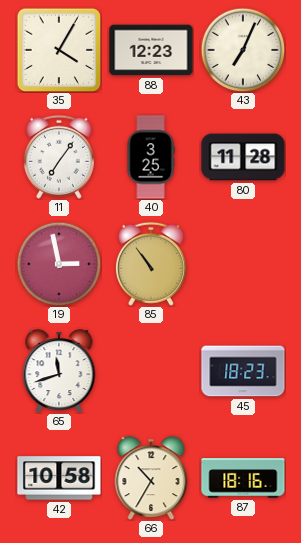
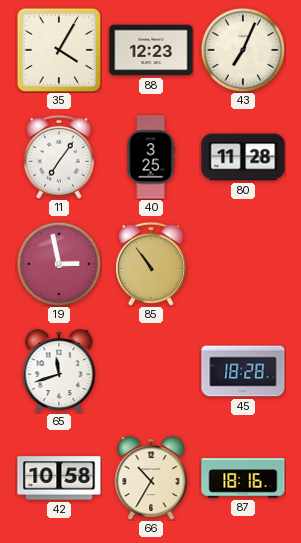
45: 18:23 -> 18:28 (243, 371)
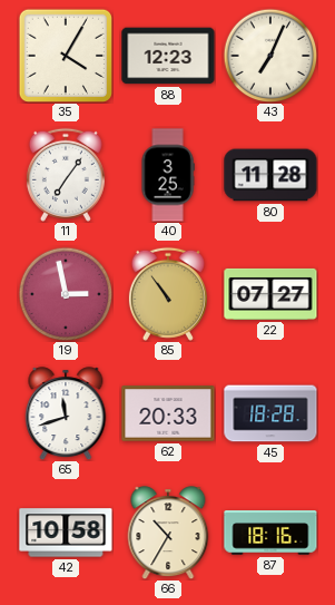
22: none -> 07:27 (270, 294)
62: none -> 20:33 (168, 413)
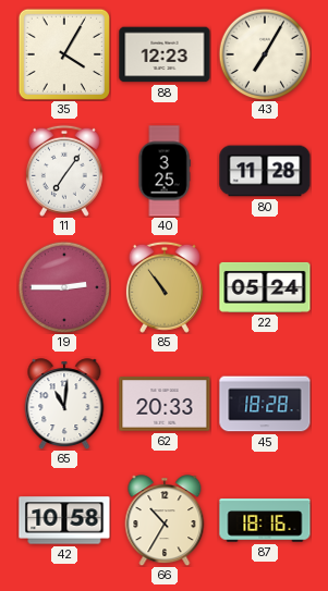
43: 7:04 -> 7:05 (265, 54)
19: 2:58 -> 2:45 (64, 287)
22: 07:27 -> 05:24 (265, 287)
65: 11:42 -> 11:01 (64, 404)
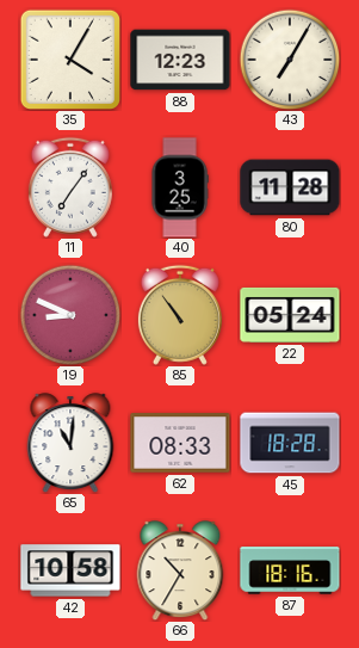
19: 2:45 -> 8:49 (70, 315)
62: 20:33 -> 08:33 (180, 443)
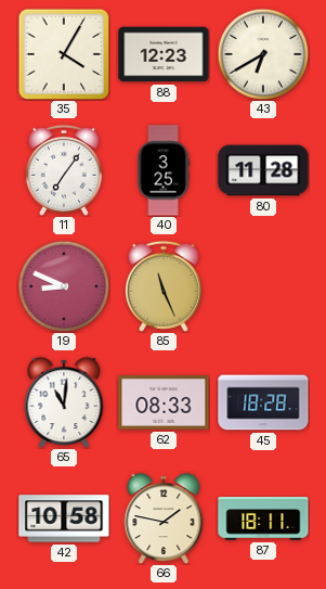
43: 7:05 -> 6:40 (263, 54)
85: 10:54 -> 11:26 (164, 286)
22: 05:24 -> none (290, 315)
66: 10:35 -> 1:47 (164, 518)
87: 18:16 -> 18:11 (263, 518)
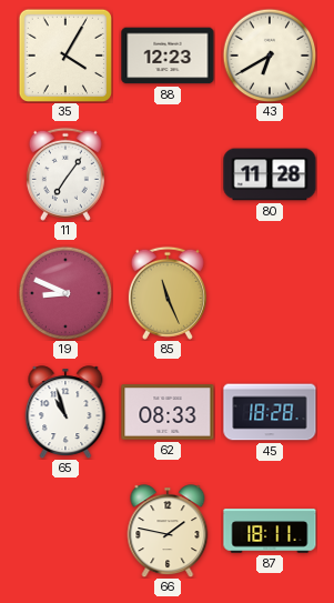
40: 3:25 -> none (164, 170)
65: 11:01 -> 10:57 (65, 412)
42: 10:58 -> none (64, 518)
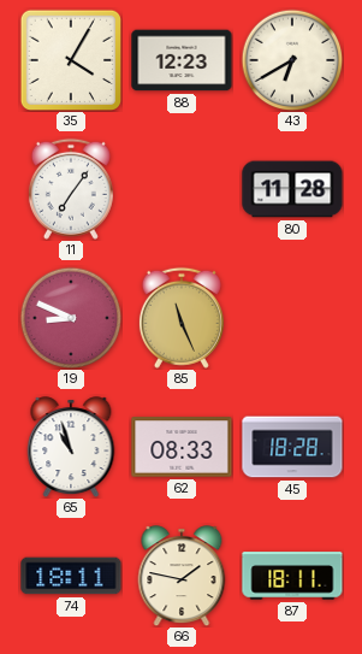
74: none -> 18:11 (71, 576)
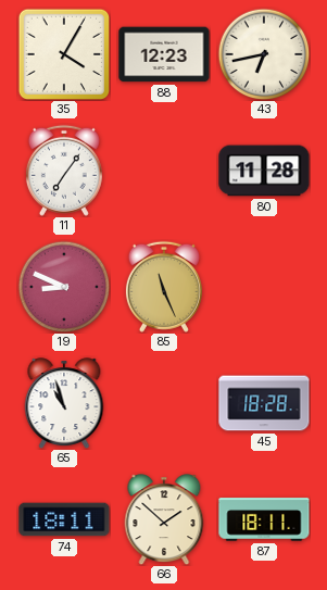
43: 6:40 -> 6:43 (264, 54)
62: 08:33 -> none (182, 447)
66: 1:47 -> 1:52 (164, 519)
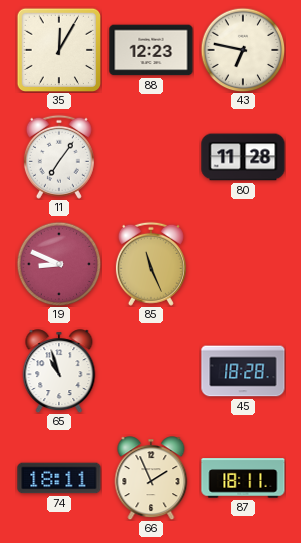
35: 4:05 -> 12:05 (58, 49)
43: 6:43 -> 6:47 (243, 50)
66: 1:52 -> 1:56 (151, 478)
